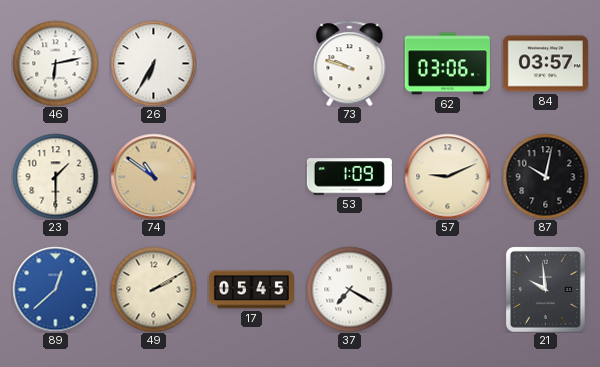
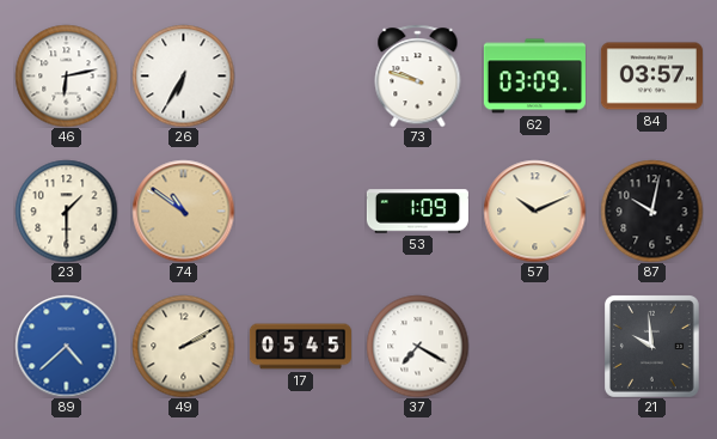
62: 03:06 -> 03:09 (534, 77)
57: 9:11 -> 10:11 (534, 211)
89: 12:38 -> 4:38 (66, 346)
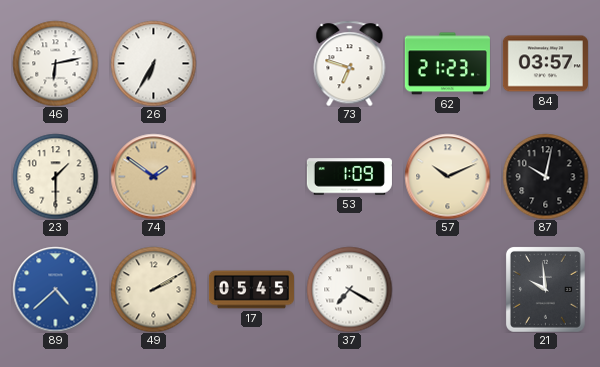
73: 9:48 -> 6:48 (350, 63)
62: 03:09 -> 21:23 (447, 64)
74: 10:51 -> 1:51 (153, 176)
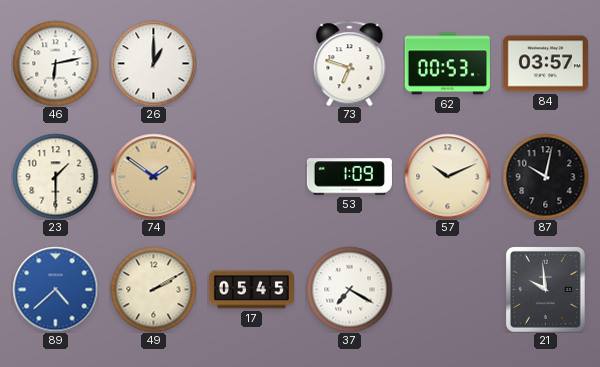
26: 6:35 -> 1:00 (153, 63)
62: 21:23 -> 00:53 (447, 64)
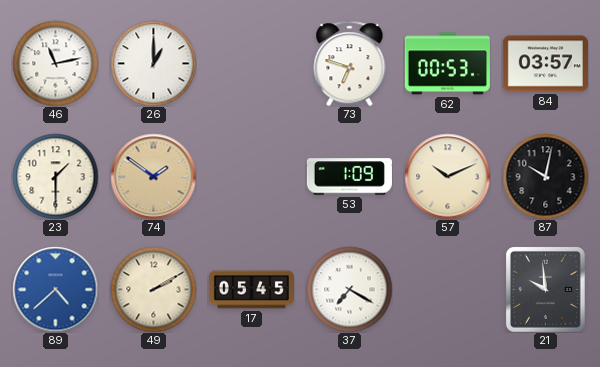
46: 6:13 -> 11:13 (55, 63)
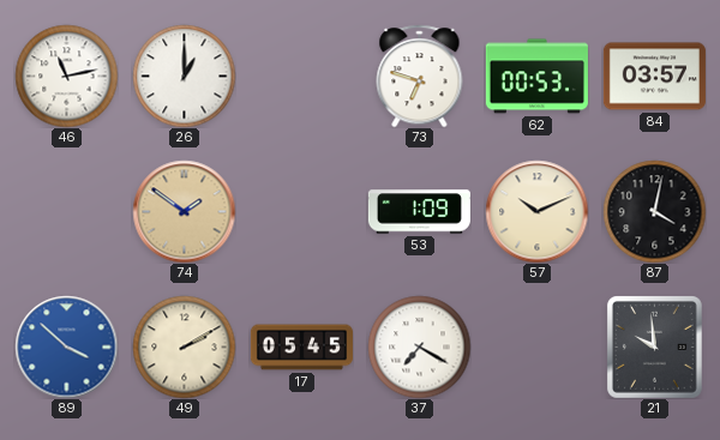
23: 1:30 -> none (55, 176)
87: 10:02 -> 4:02 (654, 211)
89: 4:38 -> 3:52 (66, 346)
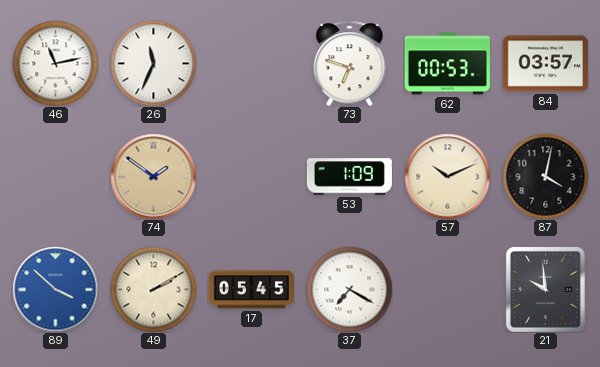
26: 1:00 -> 11:34 (153, 63)
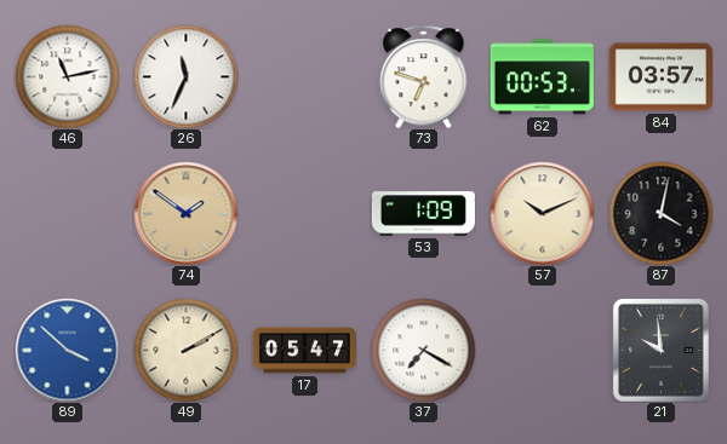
17: 05:45 -> 05:47 (304, 351)
